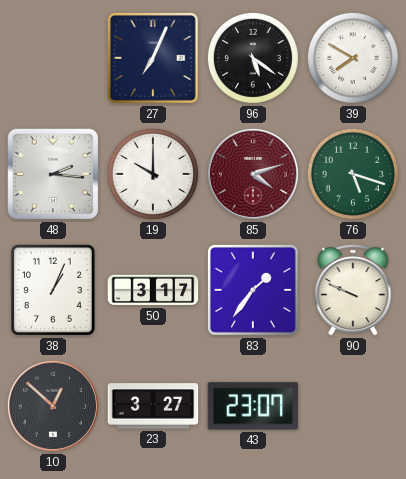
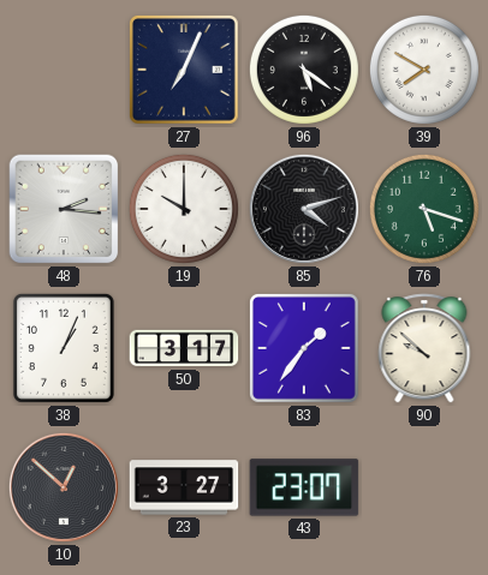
85 dial: burgundy -> black (304, 209)
90: 9:49 -> 9:52 (424, 348)
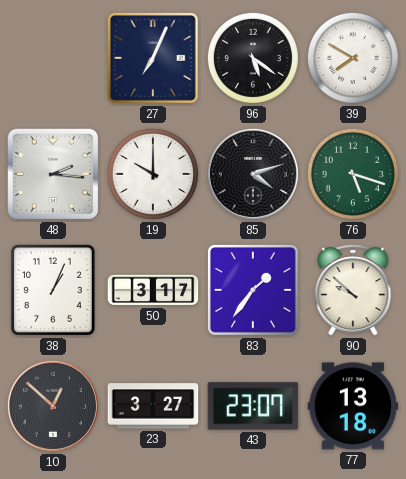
77: none -> 13:18 (353, 406)
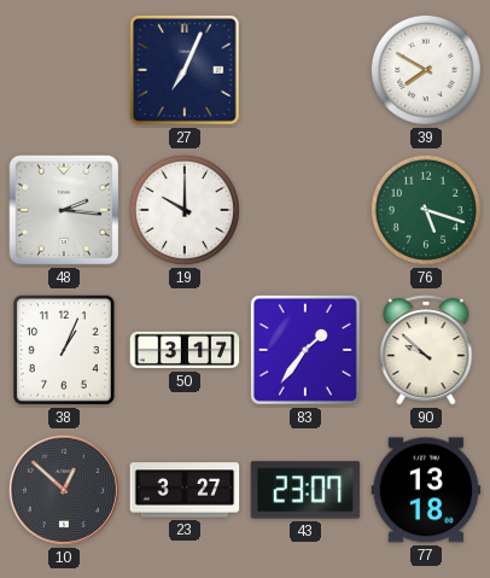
96: 5:21 -> none (253, 58)
85: 4:12 -> none (253, 174)
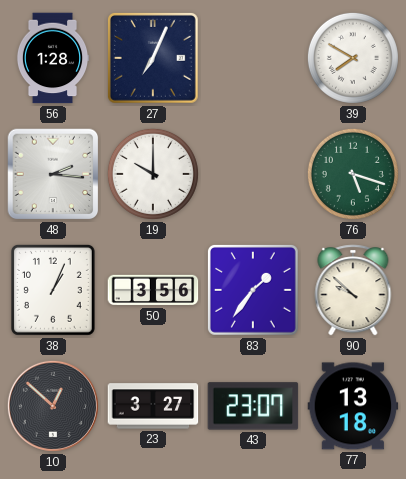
56: none -> 1:28 (53, 58)
50: 3:17 -> 3:56 (153, 290)
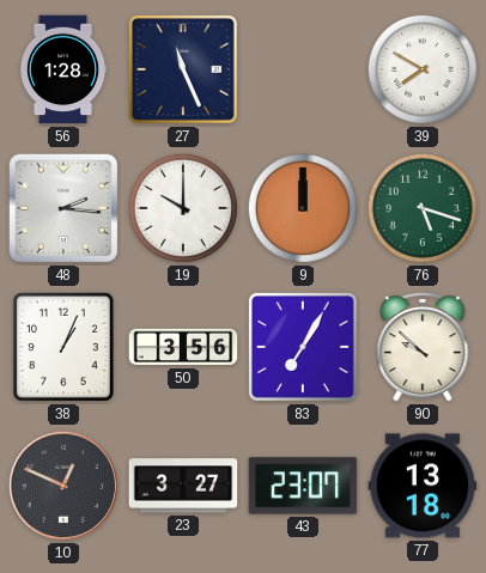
27: 7:04 -> 11:26 (183, 69)
9: none -> 12:00 (303, 208)
83: 1:36 -> 7:05 (303, 347)
10: 12:52 -> 12:49 (63, 486)
